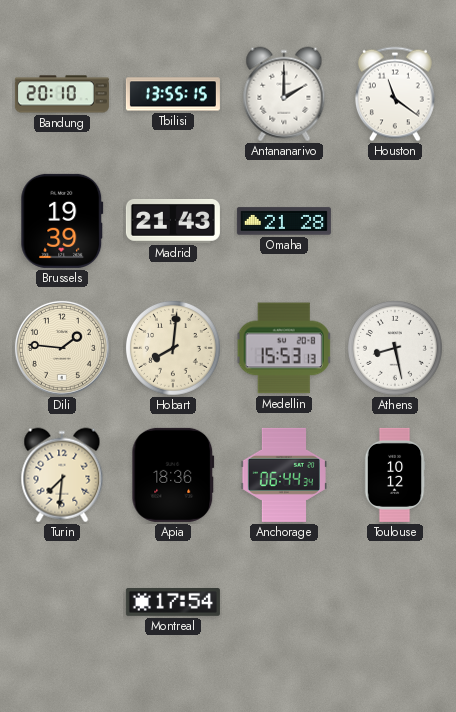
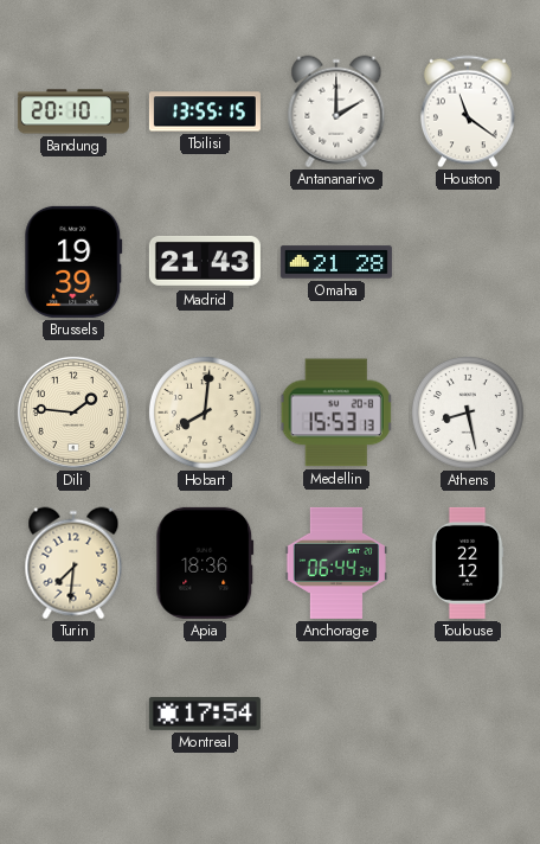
Toulouse: 10:12 -> 22:12 (468, 563)
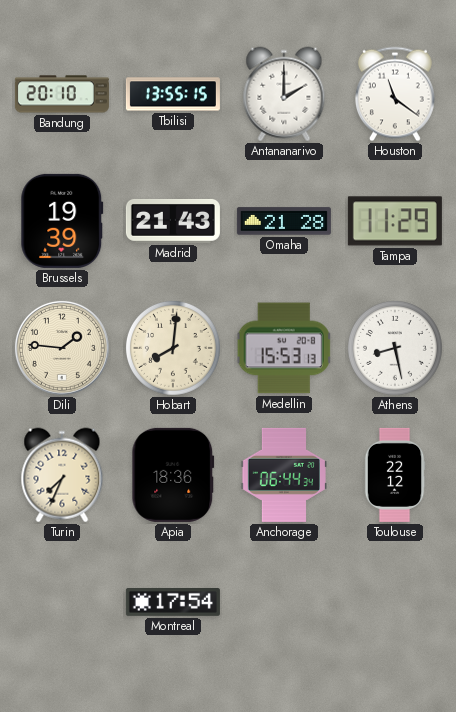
Tampa: none -> 11:29 (395, 221)
Turin: 7:31 -> 7:34 (62, 475)
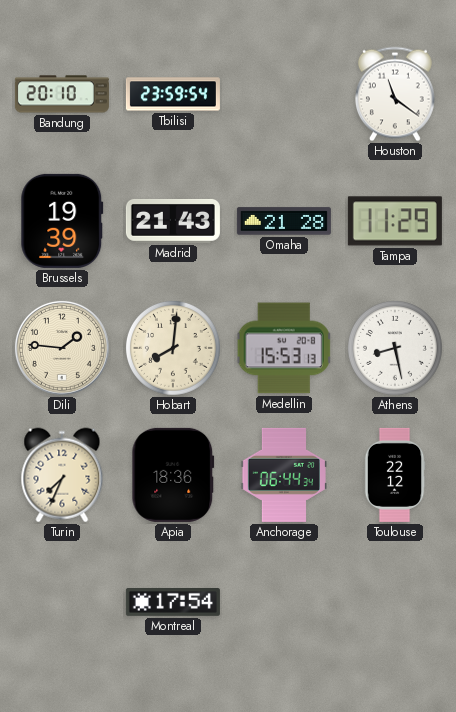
Tbilisi: 13:55 -> 23:59 (173, 94)
Antananarivo: 2:00 -> none (284, 94)
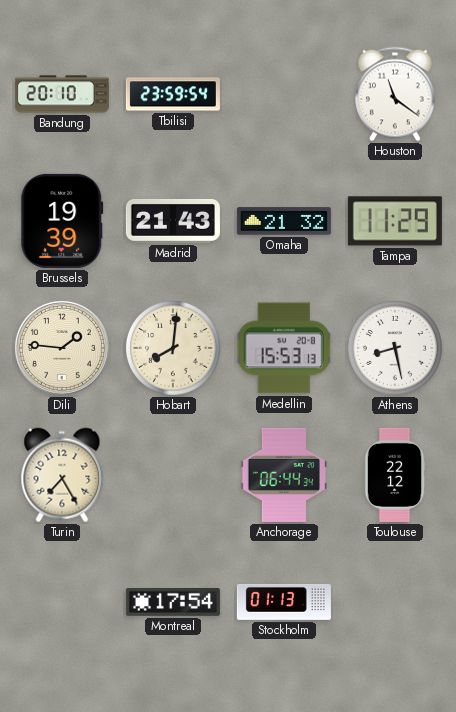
Omaha: 21:28 -> 21:32 (284, 221)
Turin: 7:34 -> 7:25 (62, 475)
Apia: 18:36 -> none (173, 475)
Stockholm: none -> 01:13 (284, 602)
